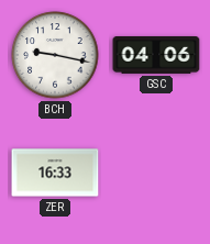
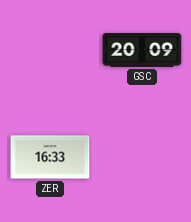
BCH: 9:17 -> none (55, 55)
GSC: 04:06 -> 20:09 (142, 51)
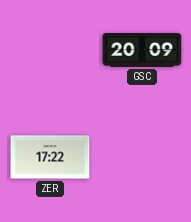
ZER: 16:33 -> 17:22 (50, 157)
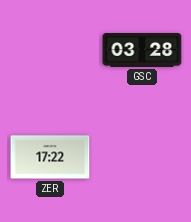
GSC: 20:09 -> 03:28 (142, 51)
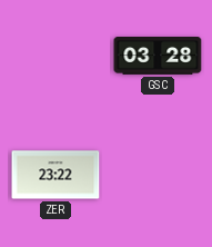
ZER: 17:22 -> 23:22 (55, 175)
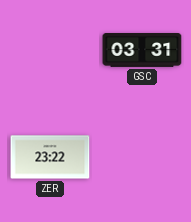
GSC: 03:28 -> 03:31 (142, 51)
